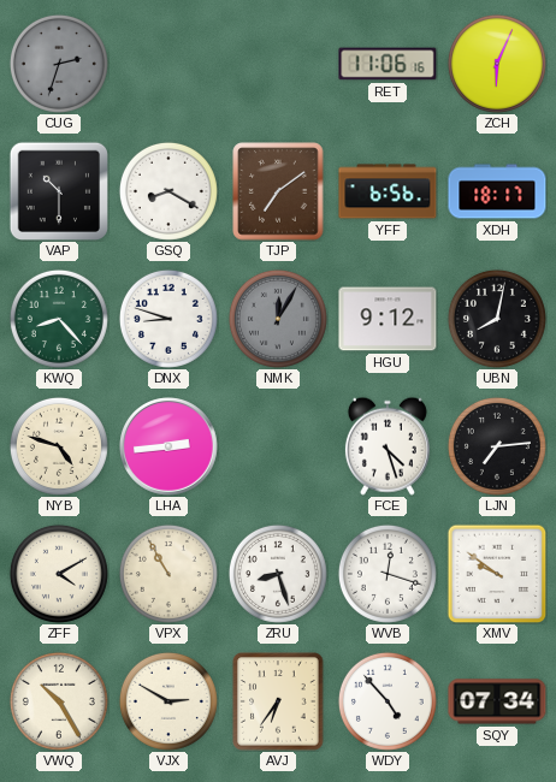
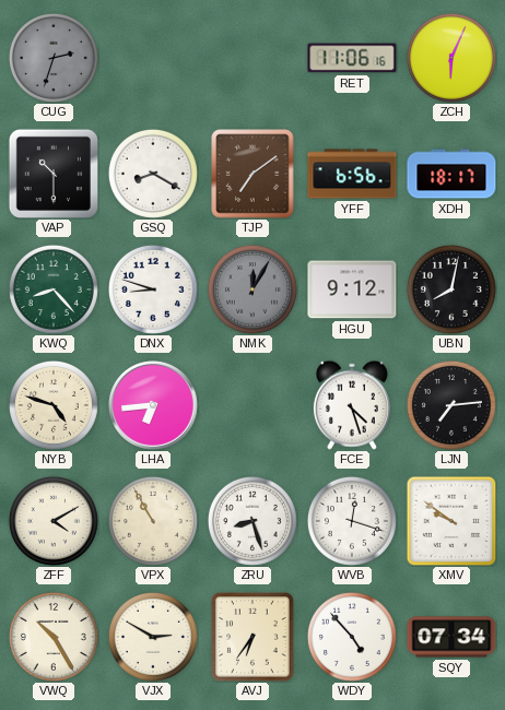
LHA: 2:44 -> 6:44 (154, 406)
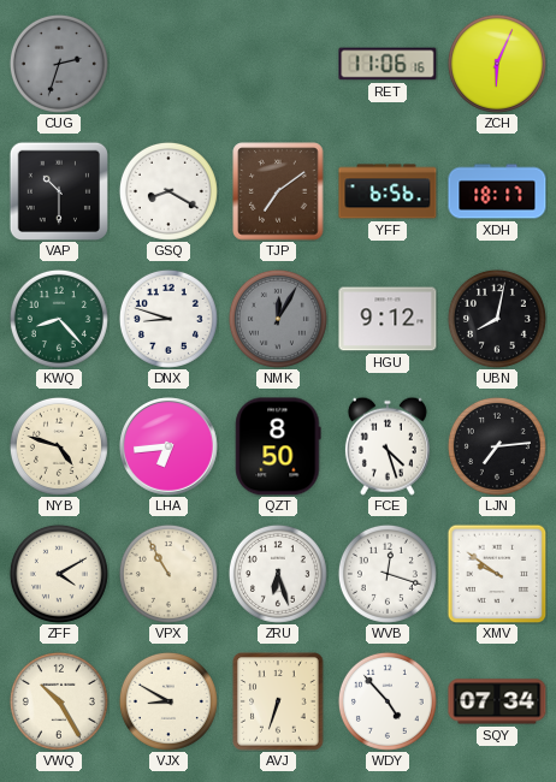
QZT: none -> 8:50 (278, 446)
ZRU: 8:27 -> 6:27 (278, 574)
VJX: 2:50 -> 8:50 (168, 701)
AVJ: 6:36 -> 6:33 (278, 701)
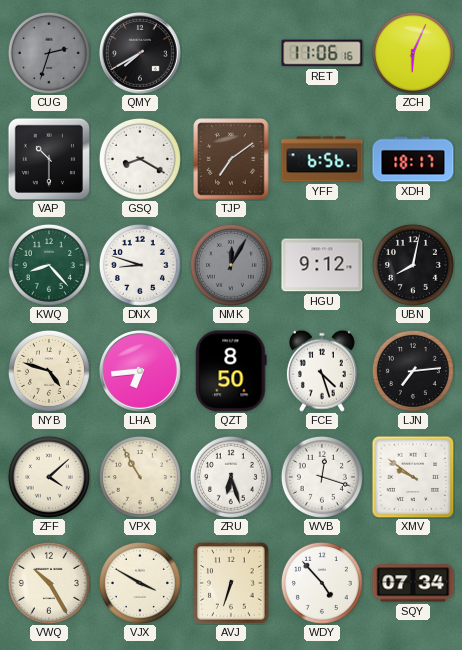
QMY: none -> 7:40 (141, 54)
ZFF: 4:10 -> 4:08 (49, 477)
VJX: 8:50 -> 3:50 (140, 583)
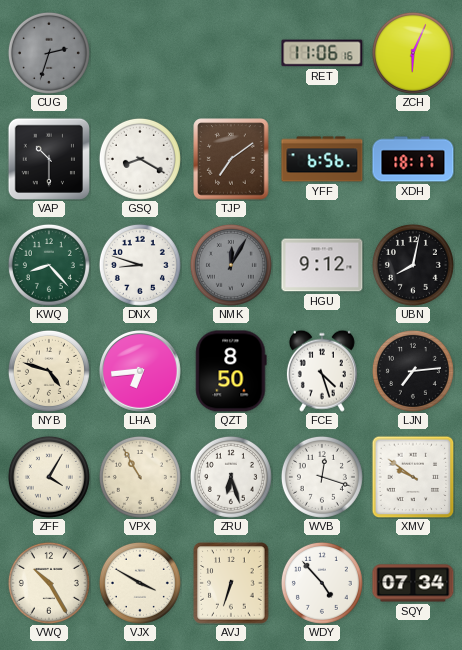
QMY: 7:40 -> none (141, 54)
ZFF: 4:08 -> 4:05 (49, 477)
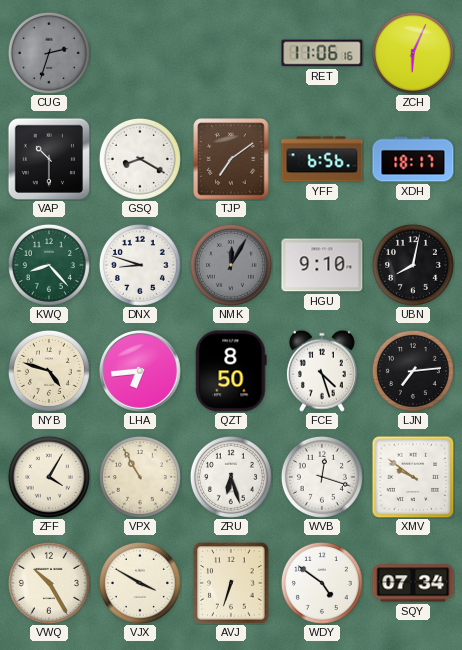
HGU: 9:12 -> 9:10 (322, 265)
WDY: 4:53 -> 4:51 (322, 583)
